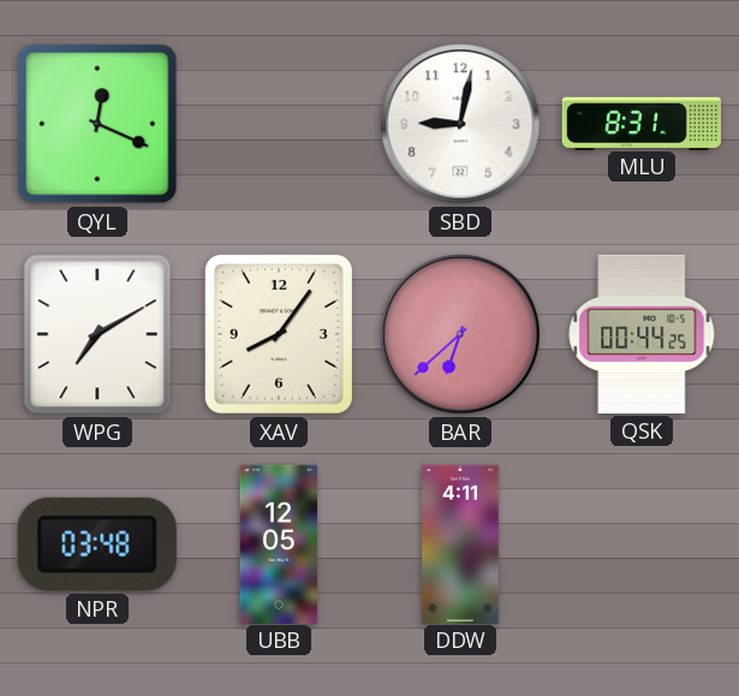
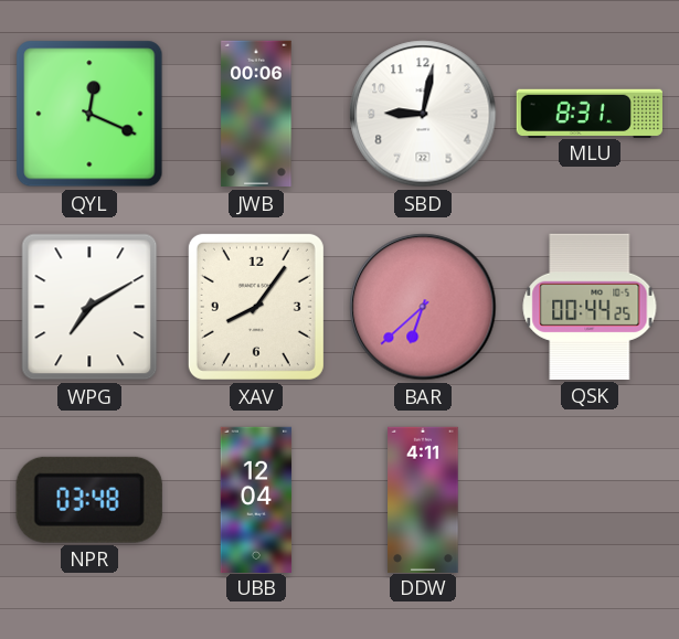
JWB: none -> 00:06 (256, 114)
UBB: 12:05 -> 12:04 (256, 499)
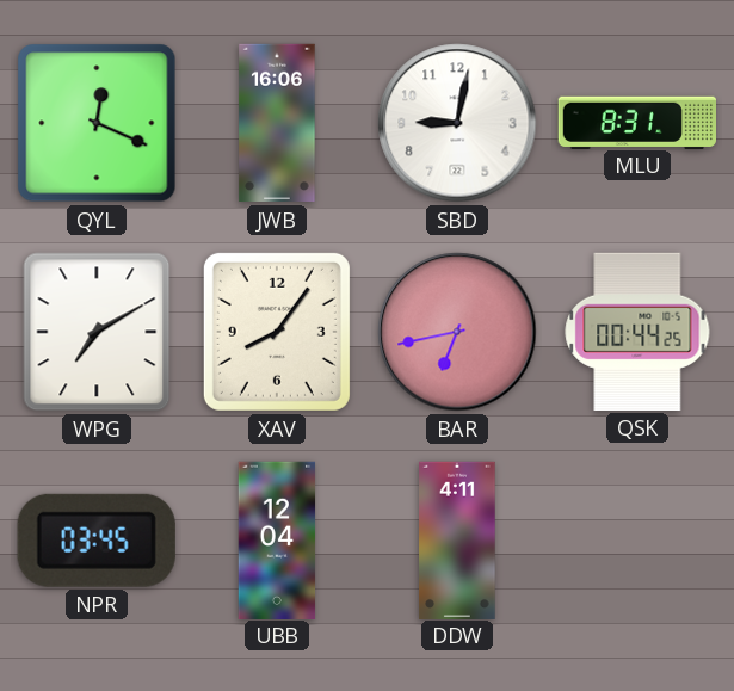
JWB: 00:06 -> 16:06 (277, 123)
BAR: 6:38 -> 6:43 (457, 332)
NPR: 03:48 -> 03:45 (97, 541)
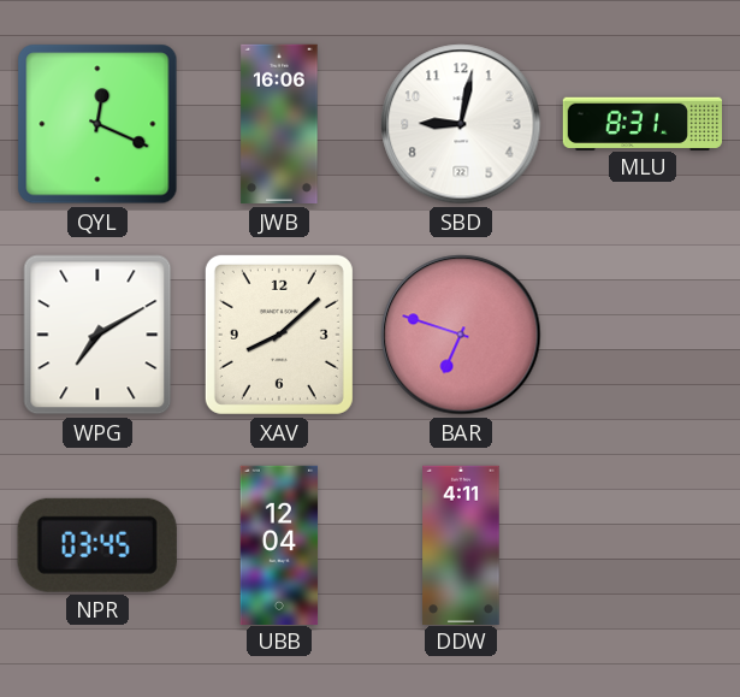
XAV: 8:06 -> 8:08 (279, 335)
BAR: 6:43 -> 6:48 (461, 335)
QSK: 00:44 -> none (637, 332)
